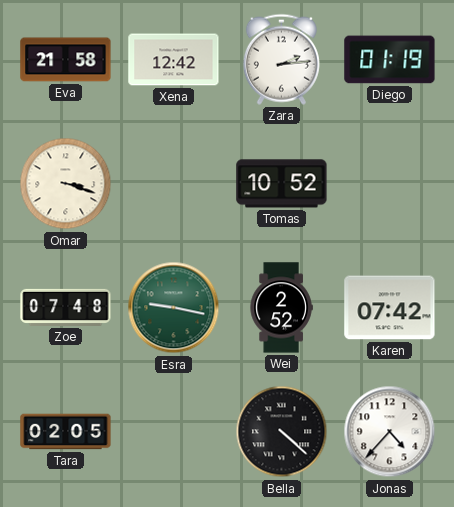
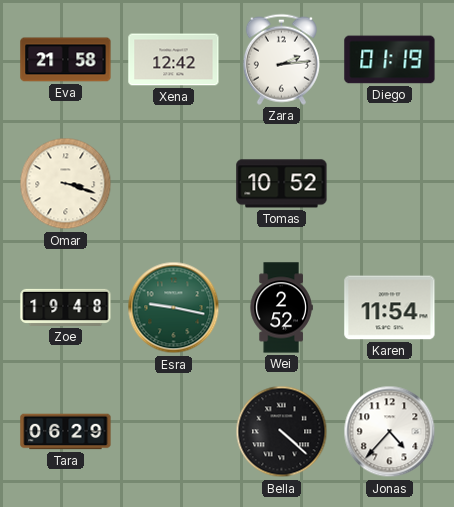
Zoe: 07:48 -> 19:48 (66, 307)
Karen: 07:42 -> 11:54 (390, 308)
Tara: 02:05 -> 06:29 (66, 432)
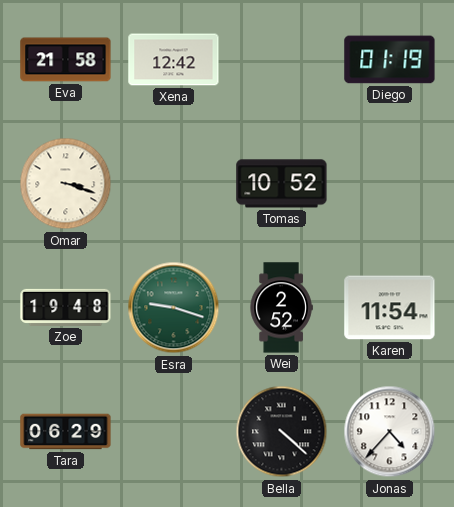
Zara: 2:14 -> none (281, 59)
Esra: 9:17 -> 9:18 (174, 308)
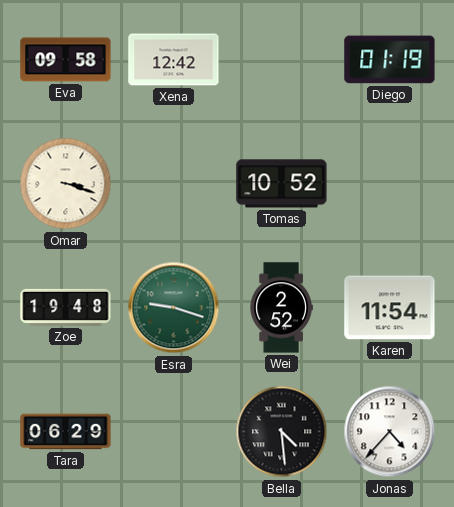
Eva: 21:58 -> 09:58 (66, 60)
Bella: 4:22 -> 4:29 (282, 432)
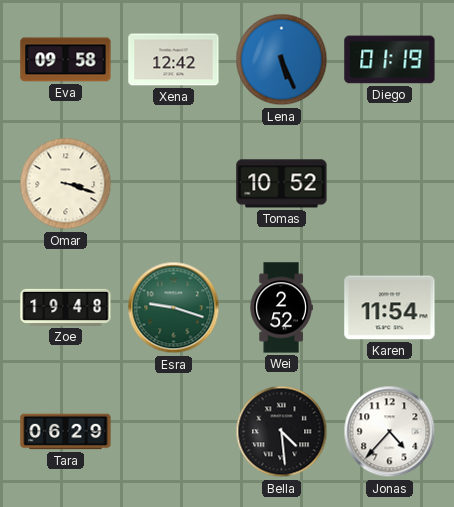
Lena: none -> 5:26 (282, 60)
